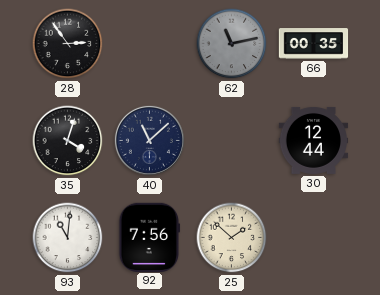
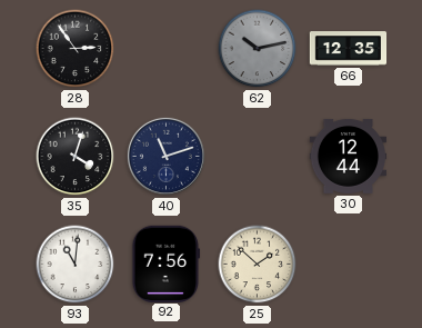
62: 11:13 -> 10:13 (258, 49)
66: 00:35 -> 12:35 (349, 49)
40: 11:08 -> 11:12 (165, 156)
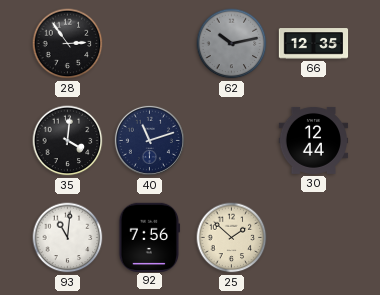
35: 4:03 -> 4:01 (68, 141)
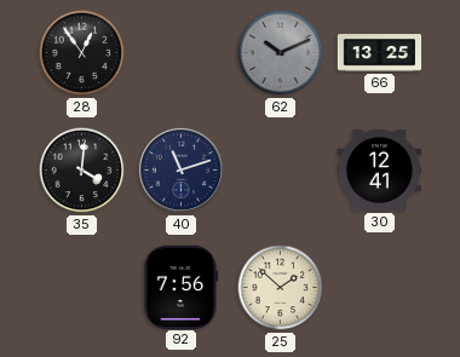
28: 2:54 -> 12:54 (82, 53)
62: 10:13 -> 10:11 (281, 53)
66: 12:35 -> 13:25 (380, 53)
30: 12:44 -> 12:41 (380, 169)
93: 11:01 -> none (68, 238)
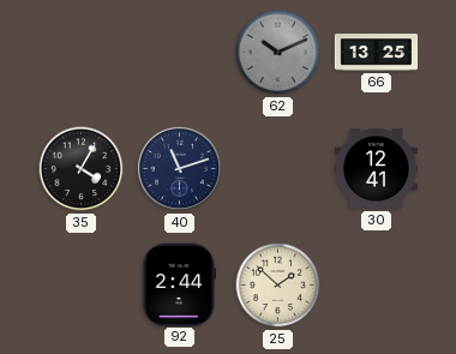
28: 12:54 -> none (82, 53)
35: 4:01 -> 4:05 (82, 169)
92: 7:56 -> 2:44 (180, 284)
